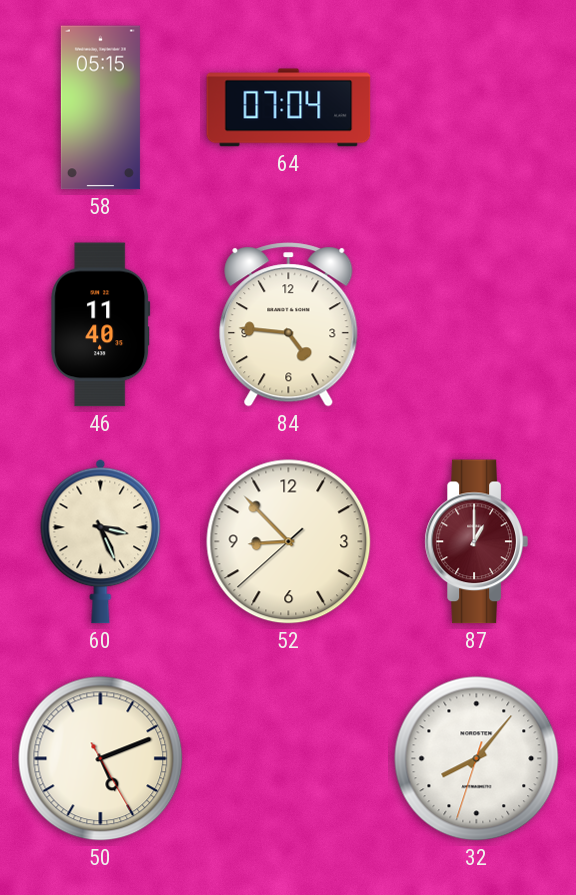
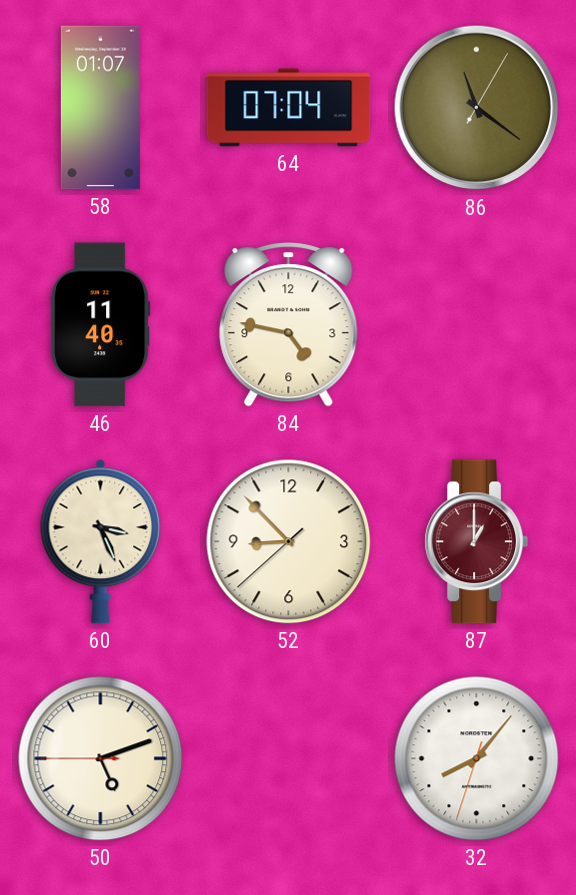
58: 05:15 -> 01:07 (100, 108)
86: none -> 11:21 (477, 108)
84: 4:46 -> 4:47 (289, 325)
50: 5:11:25 -> 5:11:45 (101, 759)
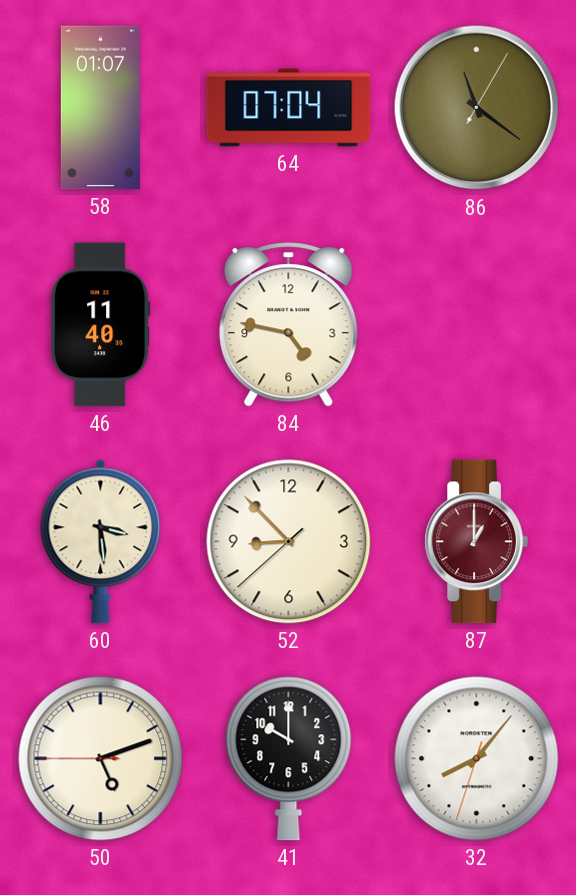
60: 3:26 -> 3:29 (101, 541)
41: none -> 10:00 (289, 759)
